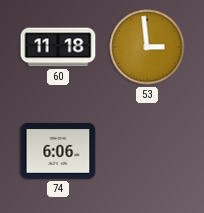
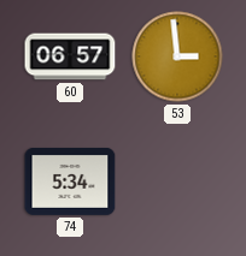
60: 11:18 -> 06:57 (70, 56)
74: 6:06 -> 5:34 (70, 181)
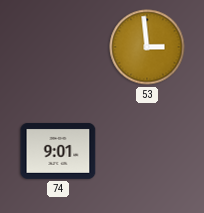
60: 06:57 -> none (70, 56)
74: 5:34 -> 9:01 (58, 151)
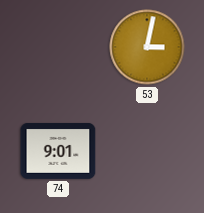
53: 2:59 -> 3:02 (147, 47)
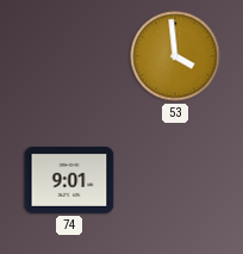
53: 3:02 -> 3:59 (175, 56)
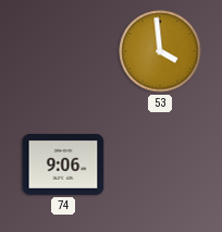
74: 9:01 -> 9:06 (63, 164)
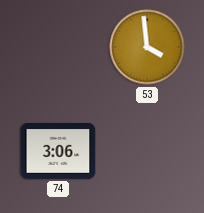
74: 9:06 -> 3:06 (58, 151)
